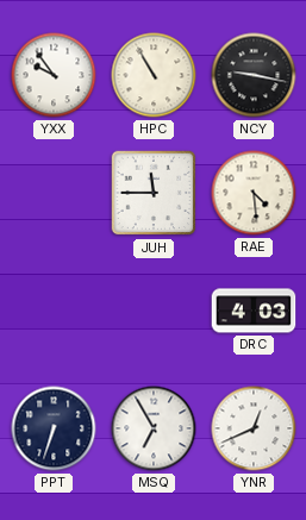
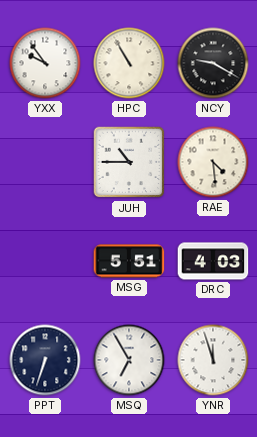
NCY: 9:17 -> 9:20 (213, 63)
JUH: 11:45 -> 10:45 (129, 162)
MSG: none -> 5:51 (129, 261)
YNR: 12:41 -> 11:57 (213, 360)
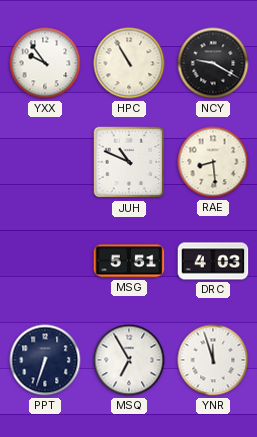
JUH: 10:45 -> 10:49 (129, 162)
RAE: 4:29 -> 8:29 (213, 162)
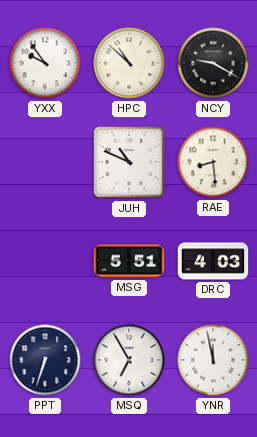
HPC: 10:55 -> 10:52 (129, 63)
YNR: 11:57 -> 11:58 (213, 360)
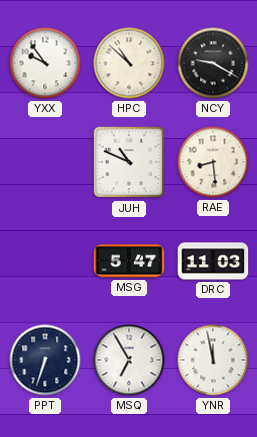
MSG: 5:51 -> 5:47 (129, 261)
DRC: 4:03 -> 11:03 (213, 261)
